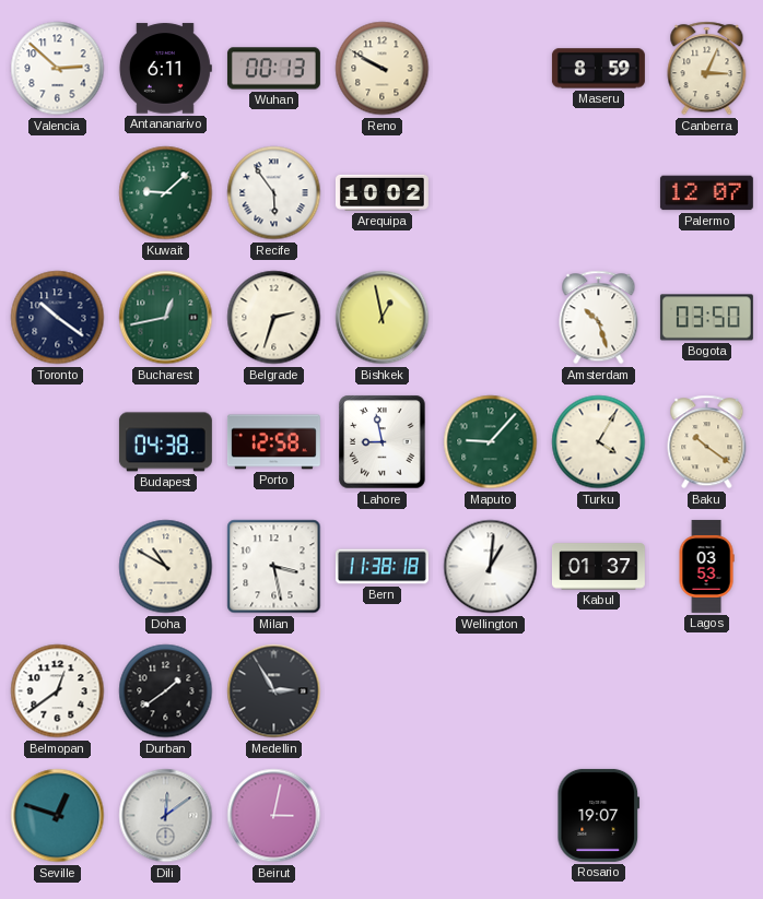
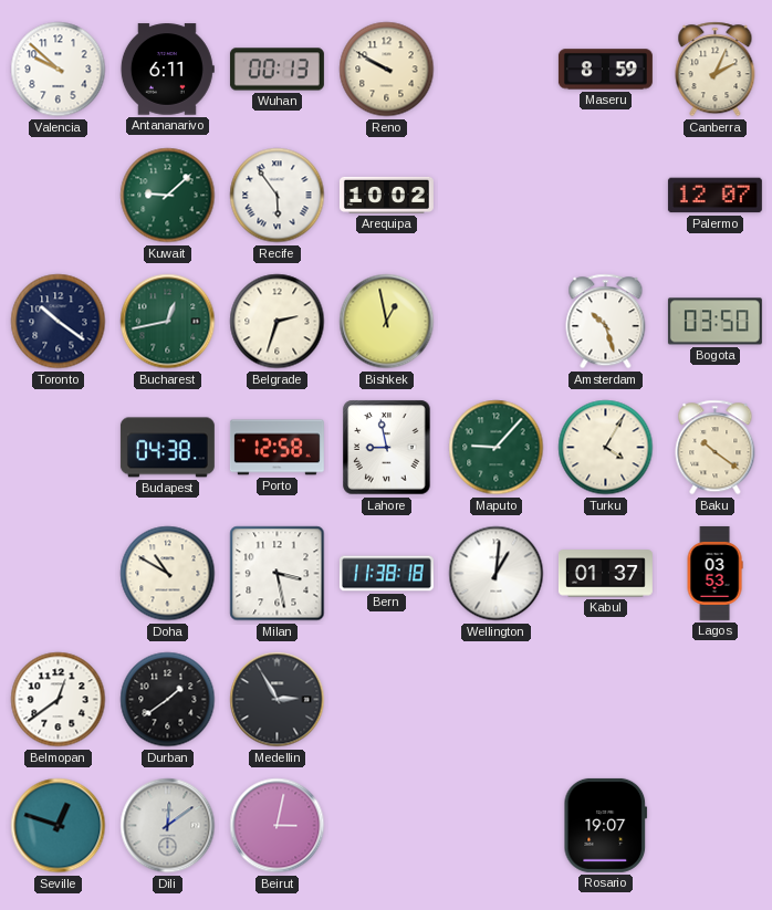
Valencia: 2:52 -> 9:52 (59, 70)
Canberra: 3:04 -> 2:04 (716, 70)
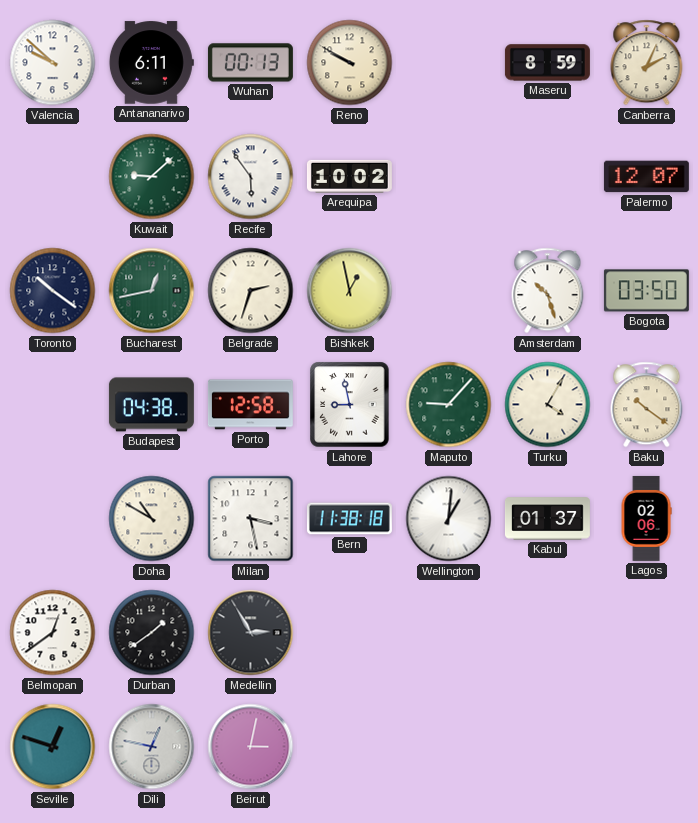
Lagos: 03:53 -> 02:06 (646, 518)
Dili: 12:09 -> 12:47 (152, 747)
Rosario: 19:07 -> none (606, 825)
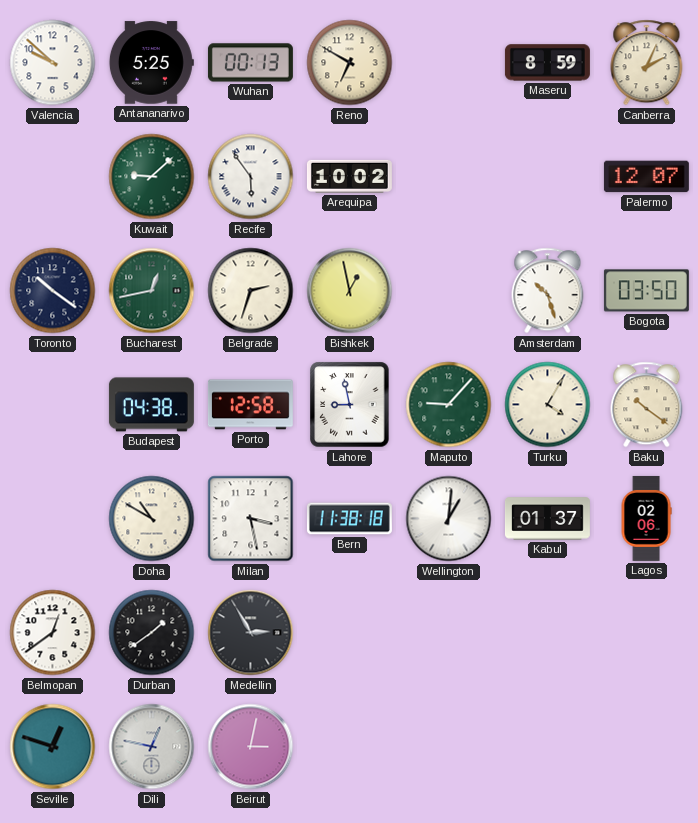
Antananarivo: 6:11 -> 5:25 (151, 63)
Reno: 9:50 -> 6:50 (350, 63)
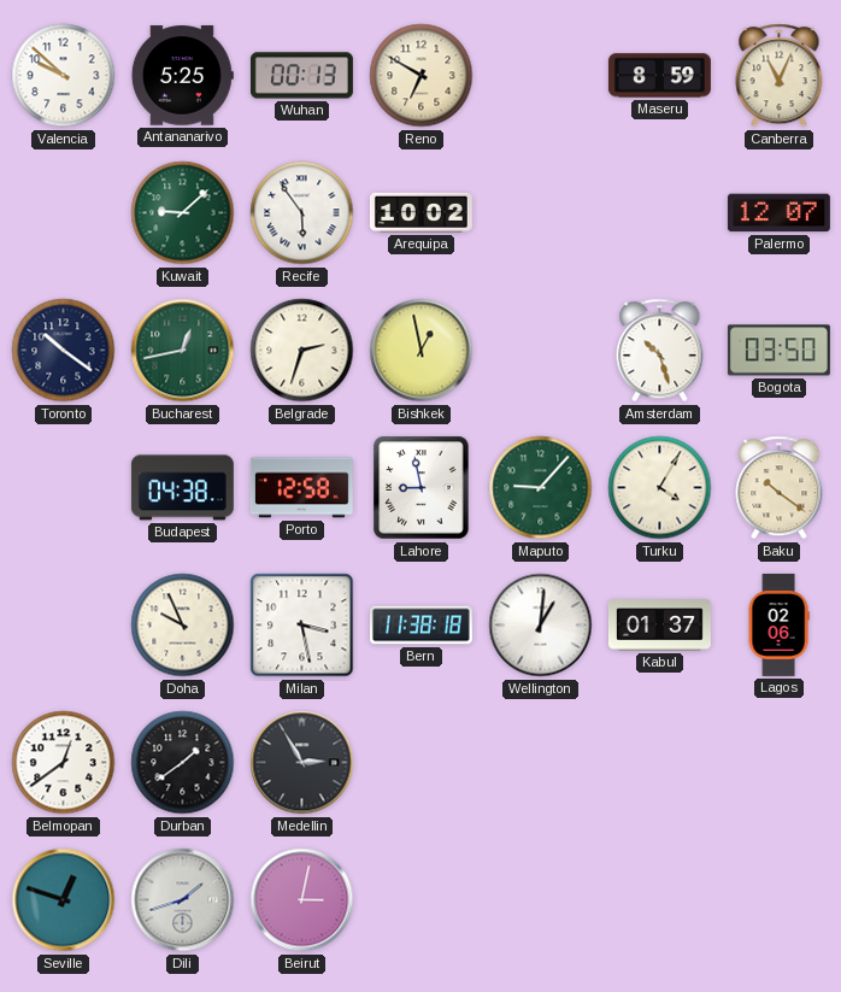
Canberra: 2:04 -> 11:04 (780, 76)
Doha: 10:50 -> 9:56 (183, 626)
Dili: 12:47 -> 1:42 (183, 900)
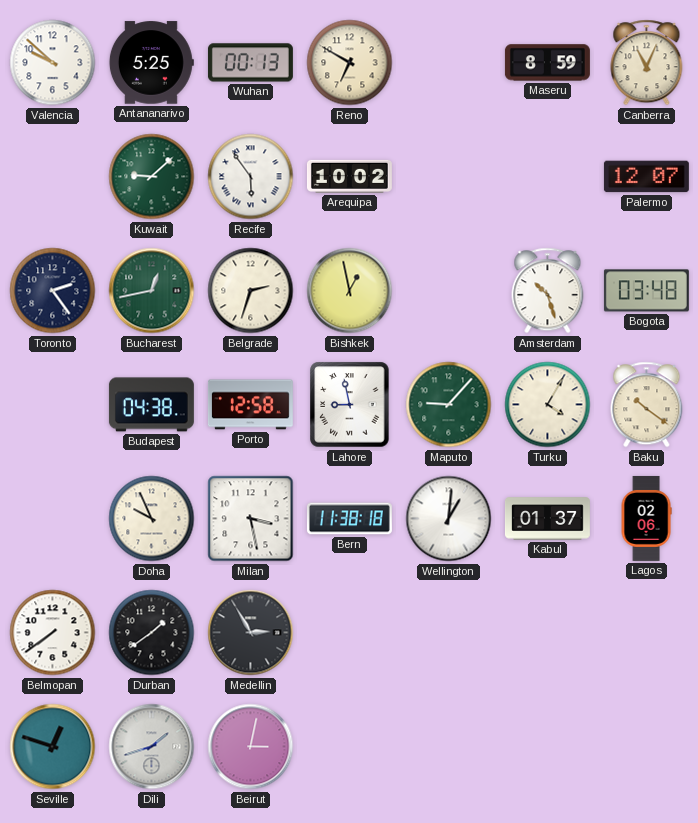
Toronto: 10:21 -> 2:24 (53, 291)
Bogota: 03:50 -> 03:48 (646, 291)
Belmopan: 12:39 -> 7:39 (53, 633)
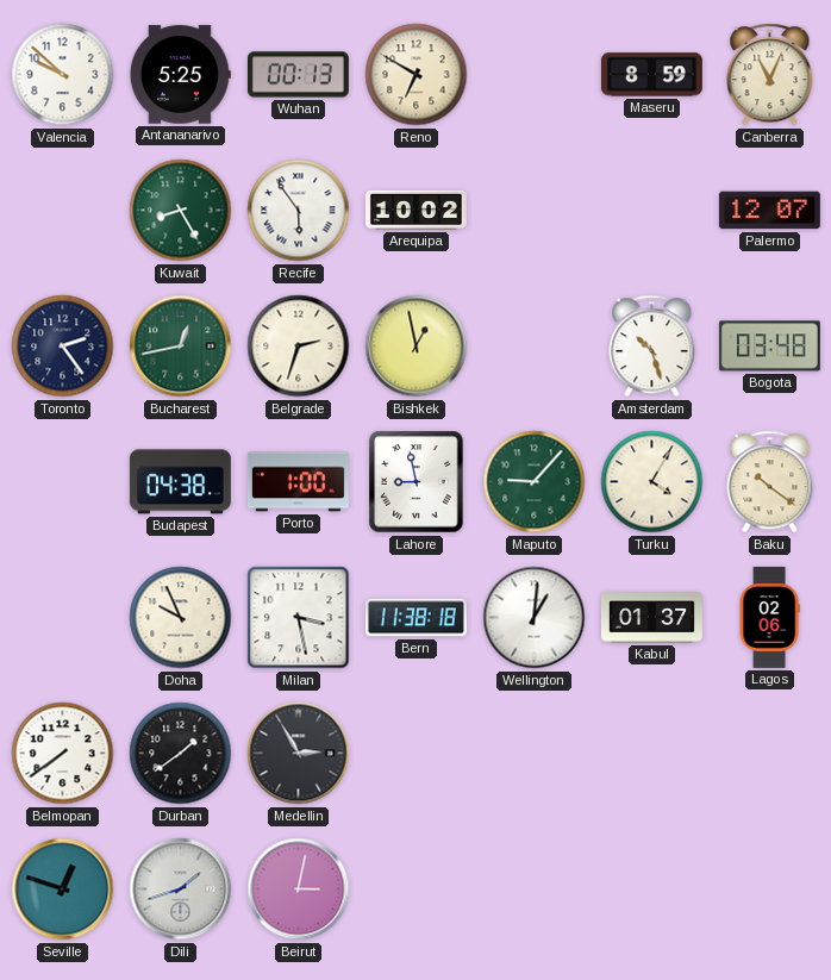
Kuwait: 9:08 -> 8:25 (181, 211)
Porto: 12:58 -> 1:00 (298, 482)
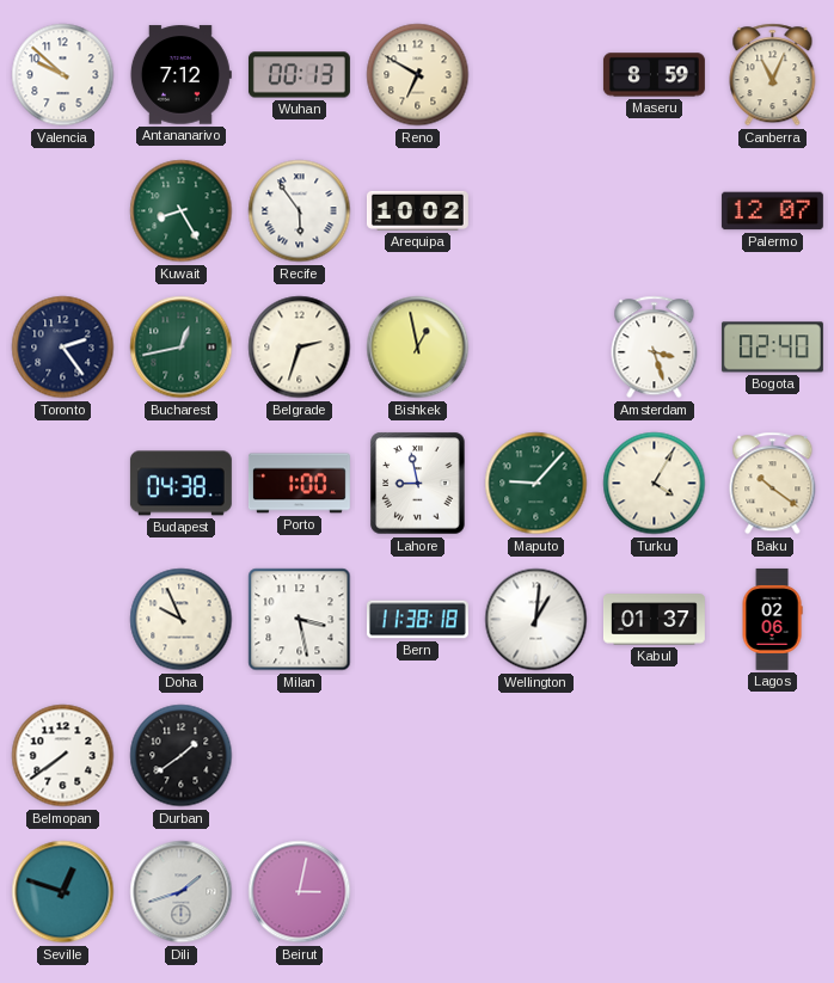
Antananarivo: 5:25 -> 7:12 (180, 75)
Amsterdam: 10:27 -> 3:27 (655, 348)
Bogota: 03:48 -> 02:40 (772, 348)
Medellin: 2:55 -> none (299, 754)
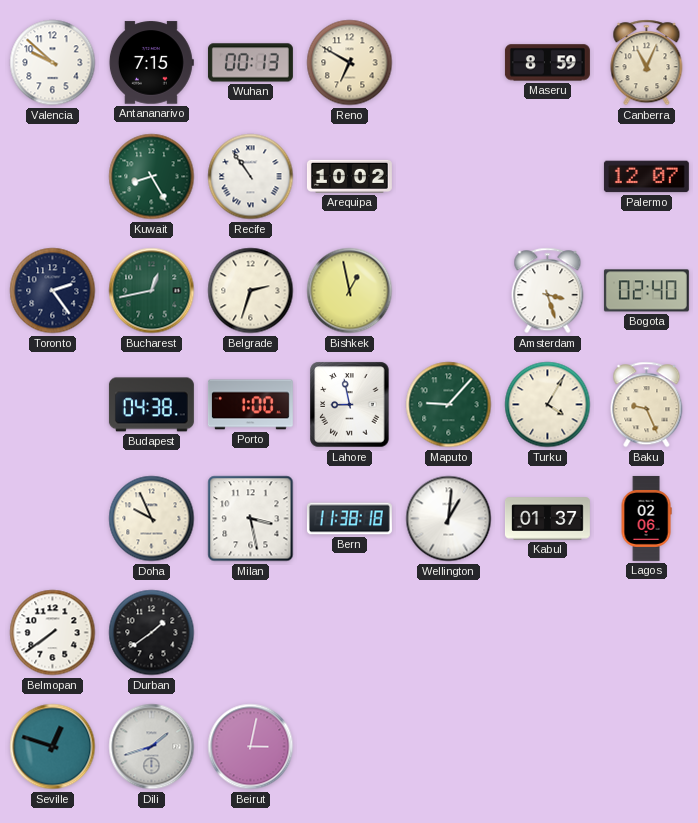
Antananarivo: 7:12 -> 7:15 (151, 63)
Recife: 5:54 -> 10:54 (251, 177)
Baku: 10:21 -> 9:26 (647, 405)
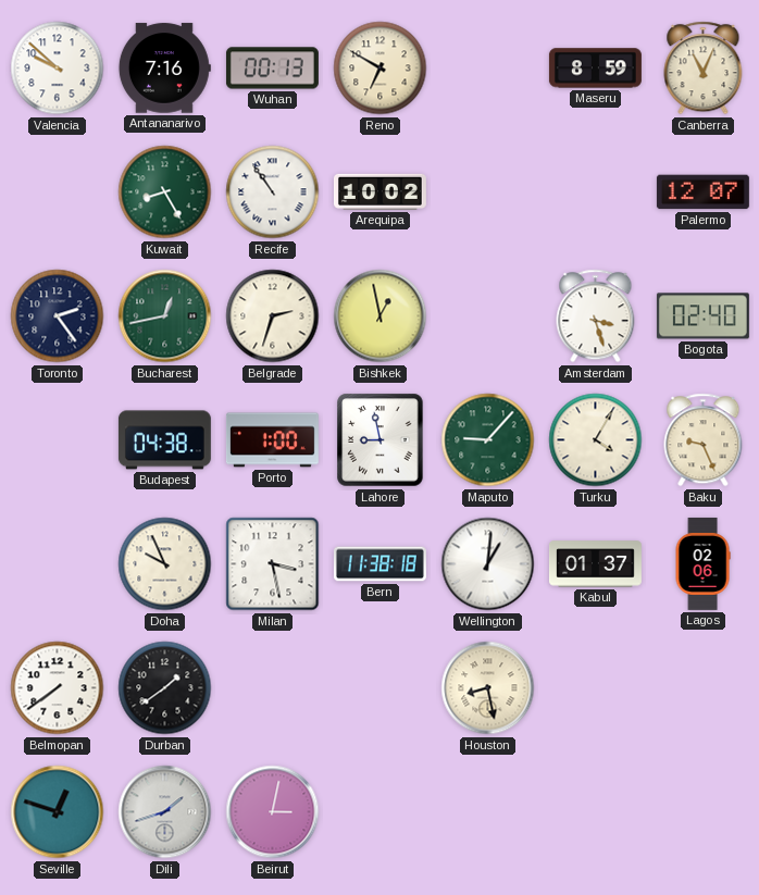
Antananarivo: 7:15 -> 7:16 (164, 69)
Houston: none -> 8:28 (488, 688)
